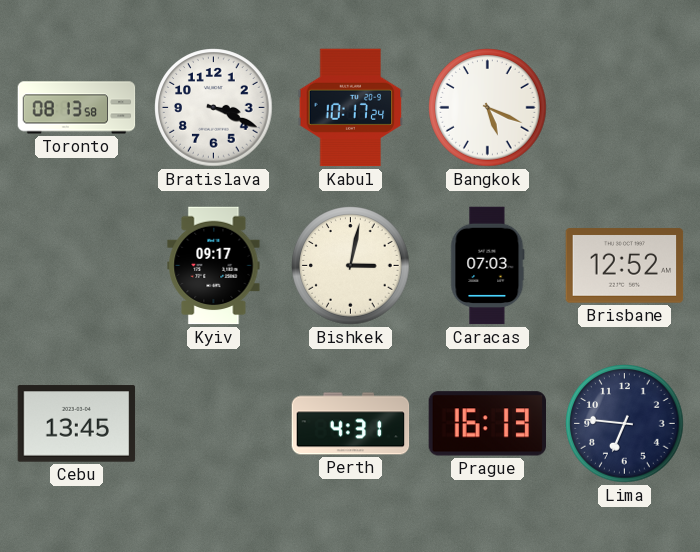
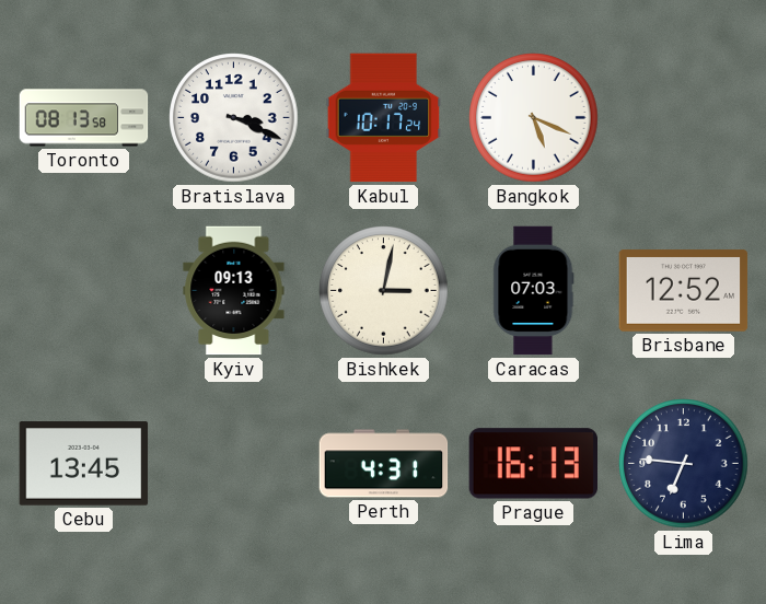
Kyiv: 09:17 -> 09:13 (234, 291)
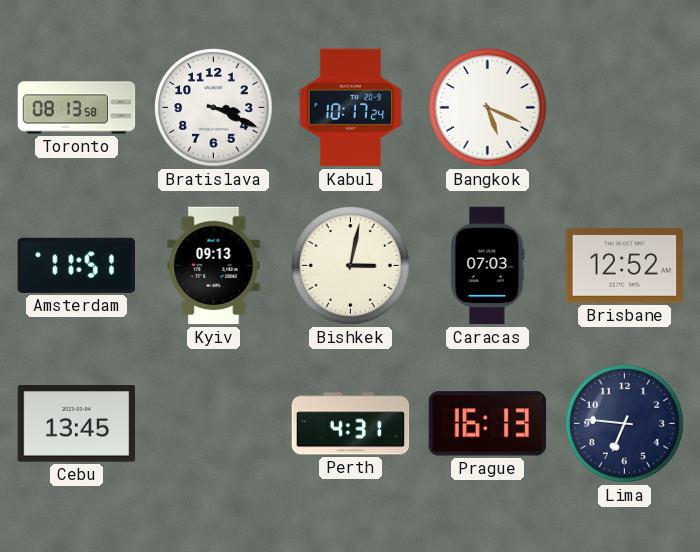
Amsterdam: none -> 11:51 (76, 265)
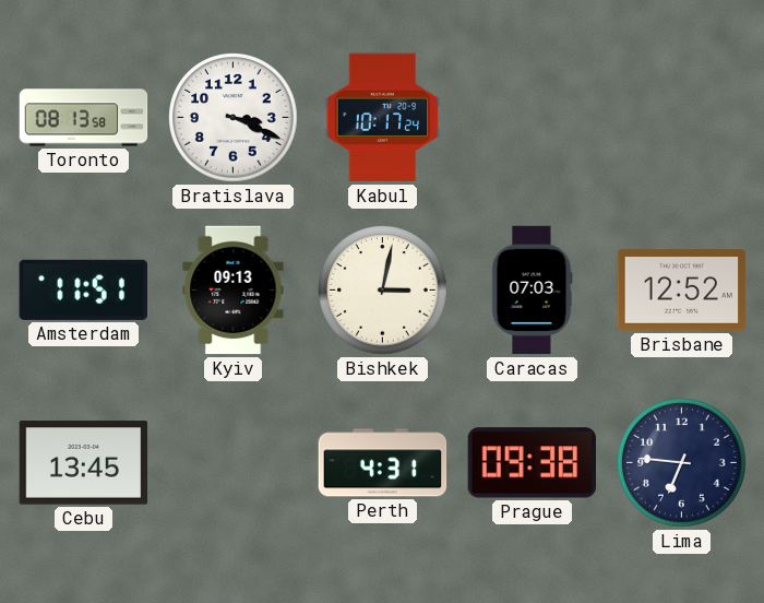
Bangkok: 5:19 -> none (488, 108)
Prague: 16:13 -> 09:38 (532, 463)
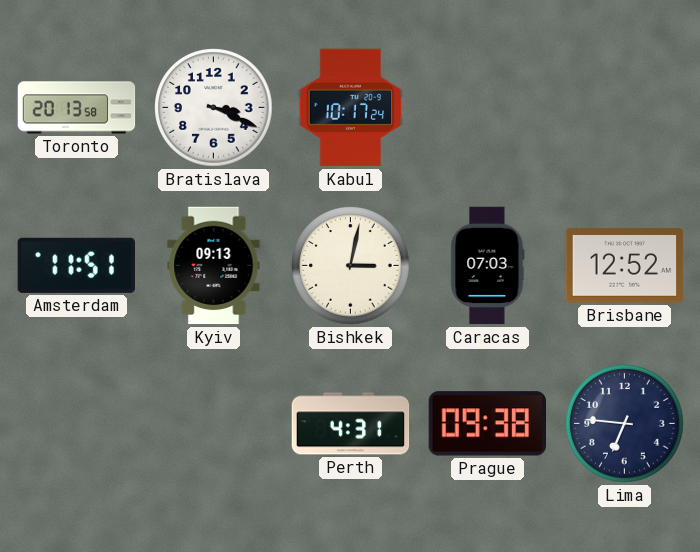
Toronto: 08:13 -> 20:13 (77, 108)
Cebu: 13:45 -> none (84, 463)
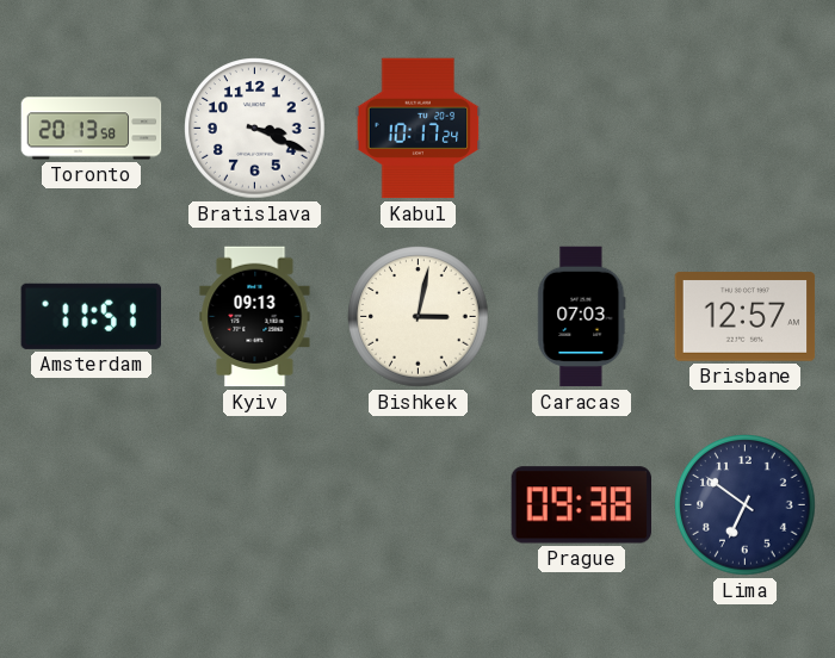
Brisbane: 12:52 -> 12:57 (746, 317)
Perth: 4:31 -> none (351, 424)
Lima: 6:46 -> 6:51 (746, 505)
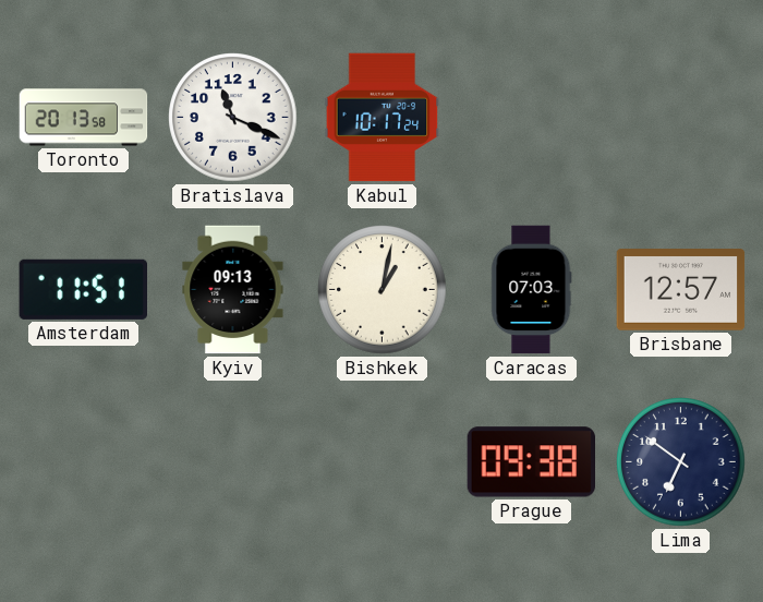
Bratislava: 3:19 -> 11:19 (233, 118)
Bishkek: 3:02 -> 1:02 (383, 290)
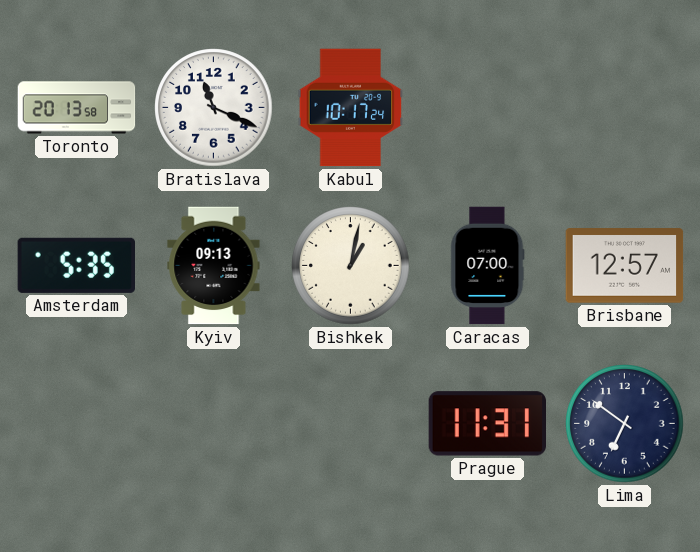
Amsterdam: 11:51 -> 5:35 (76, 265)
Caracas: 07:03 -> 07:00 (488, 266)
Prague: 09:38 -> 11:31 (487, 424)
